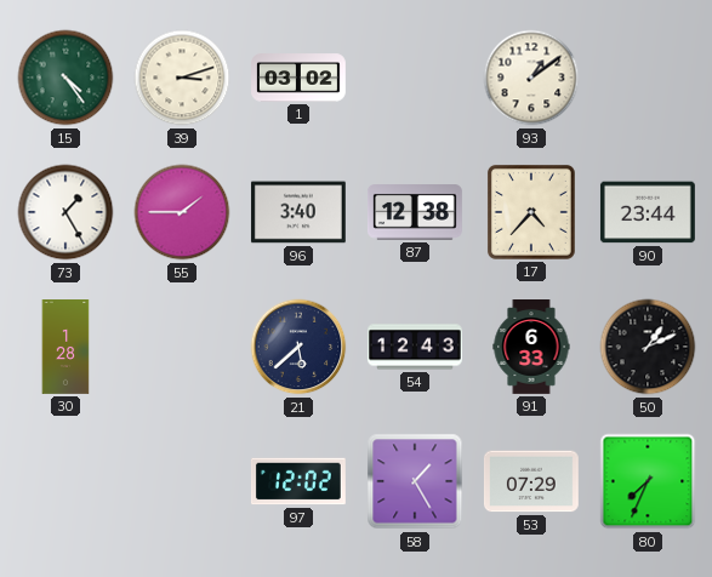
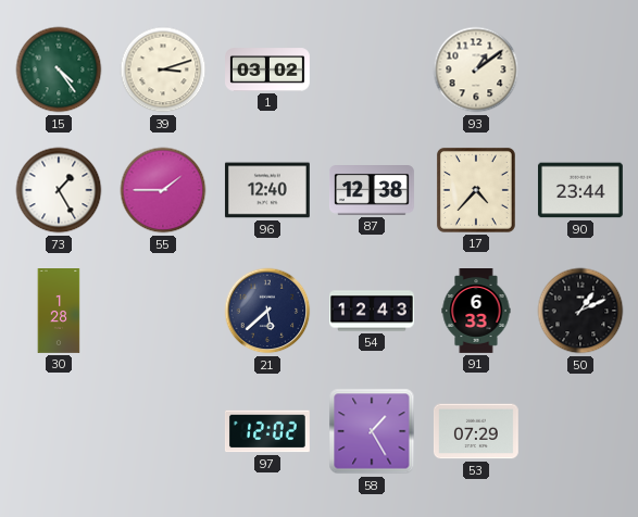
96: 3:40 -> 12:40 (267, 190)
80: 7:34 -> none (648, 481)
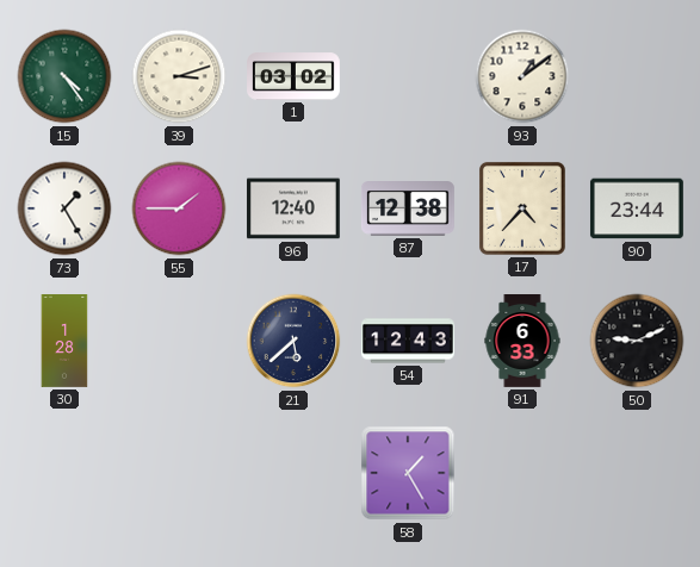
50: 1:11 -> 9:11 (637, 341)
97: 12:02 -> none (267, 431)
53: 07:29 -> none (476, 431)
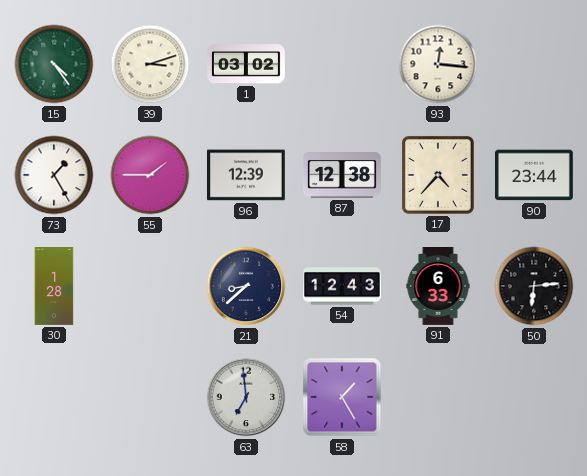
93: 1:09 -> 12:16 (438, 64)
96: 12:40 -> 12:39 (246, 175)
21: 5:38 -> 8:38 (246, 286)
50: 9:11 -> 6:14 (534, 286)
63: none -> 6:59 (246, 397)
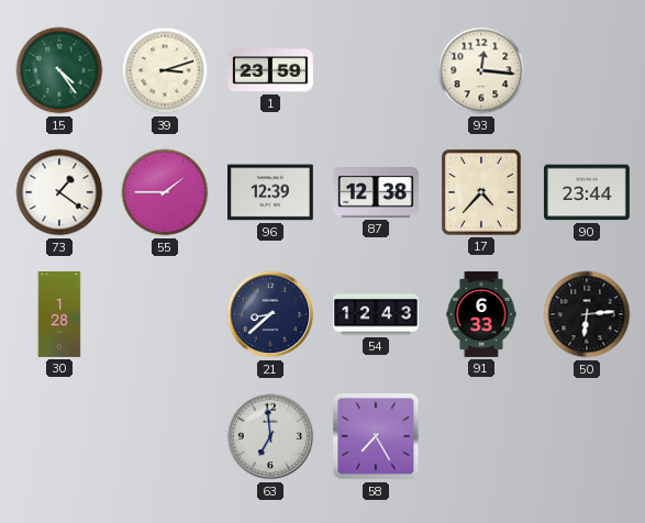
1: 03:02 -> 23:59 (271, 70)
73: 1:25 -> 1:21 (59, 192)
58: 1:25 -> 7:25 (376, 436)
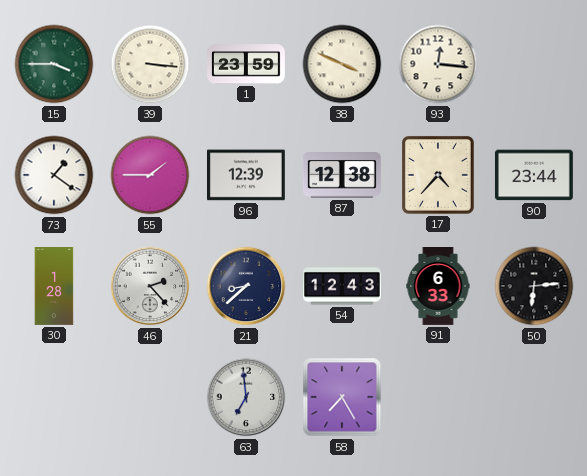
15: 4:24 -> 3:45 (54, 64)
39: 3:12 -> 3:16 (150, 64)
38: none -> 3:49 (342, 64)
46: none -> 2:23 (150, 286)
